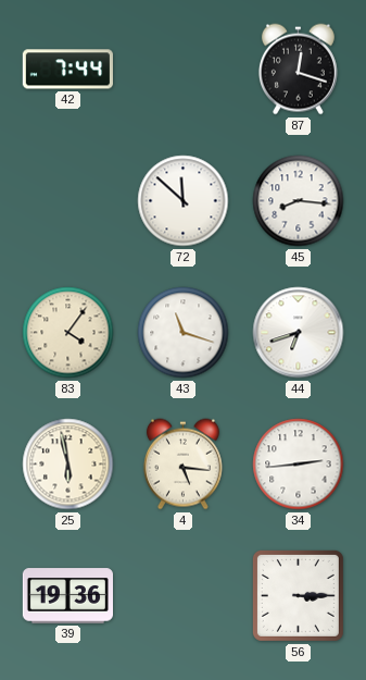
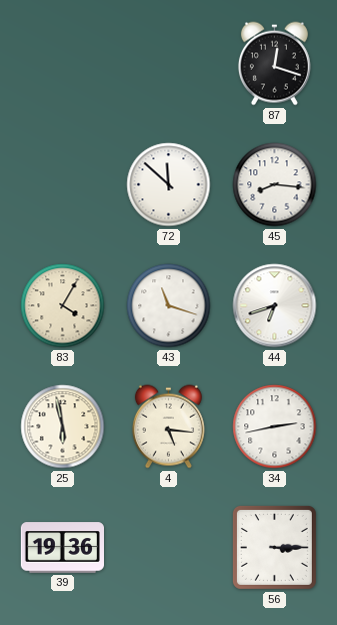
42: 7:44 -> none (67, 70)
83: 4:06 -> 4:05 (63, 306)
34: 2:44 -> 2:43 (275, 427)
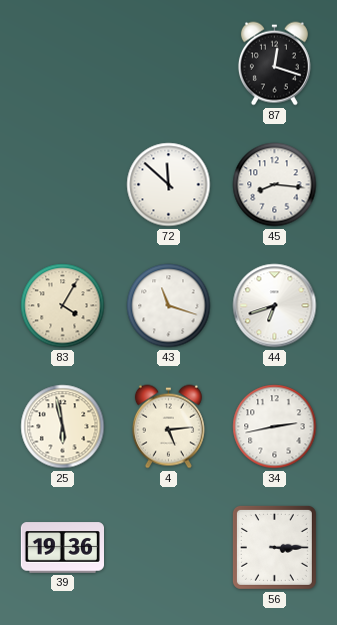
4: 5:16 -> 5:14 (168, 427)
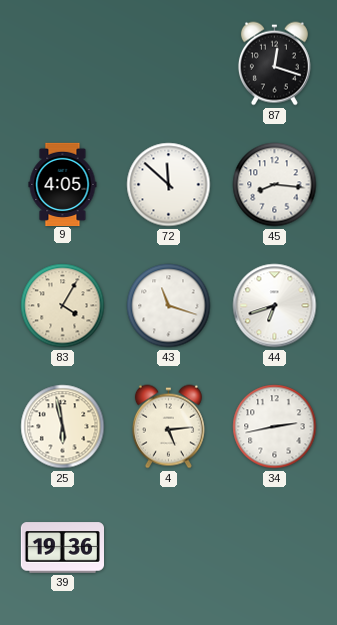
9: none -> 4:05 (63, 184)
56: 3:15 -> none (274, 547)
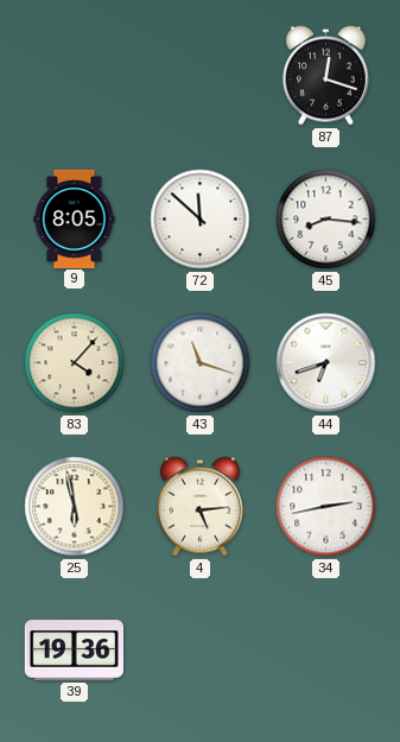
9: 4:05 -> 8:05 (75, 218)
83: 4:05 -> 4:07 (75, 363)
